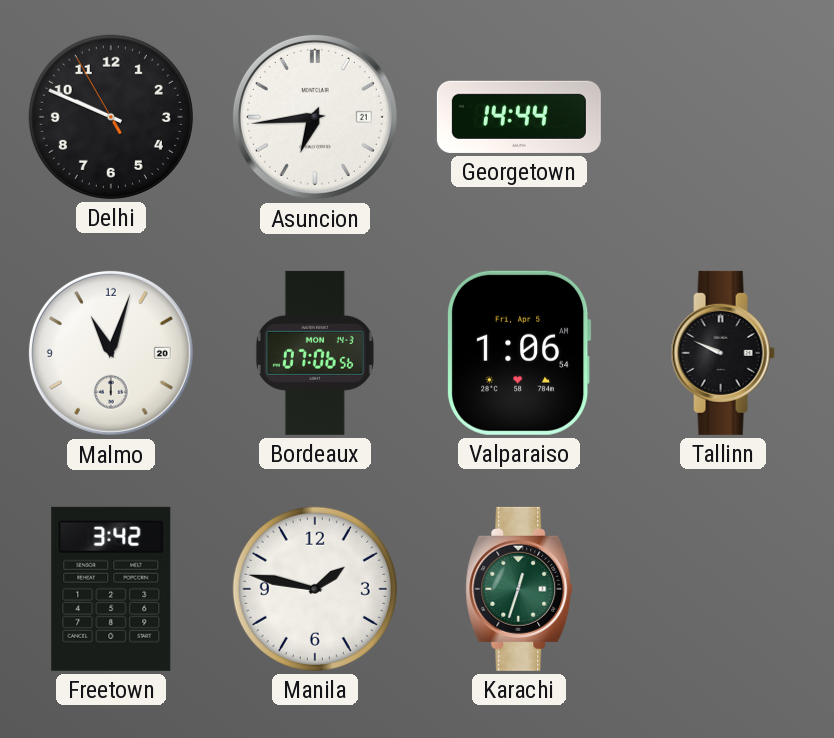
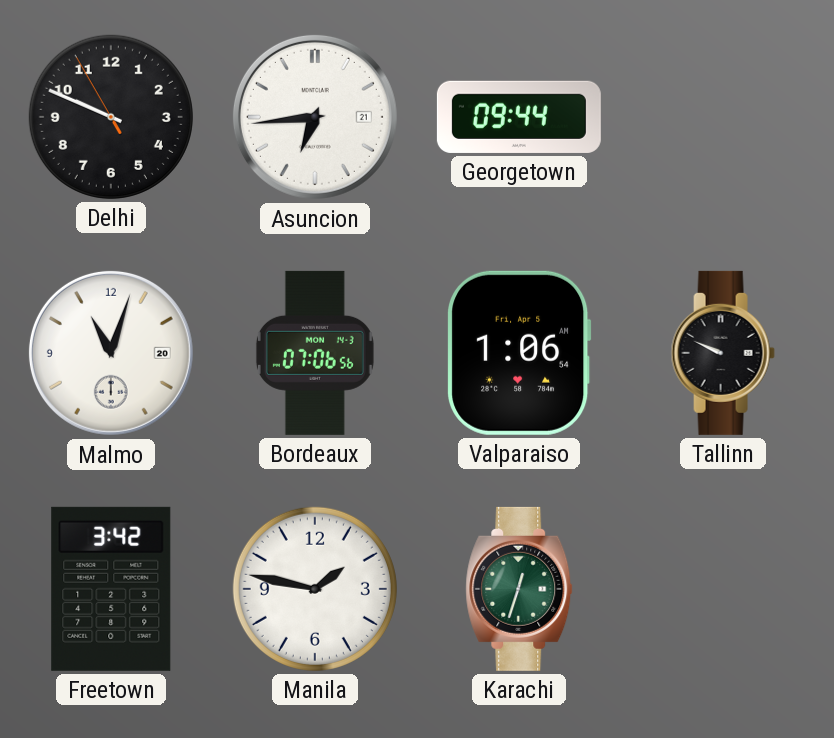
Georgetown: 14:44 -> 09:44 (519, 117)
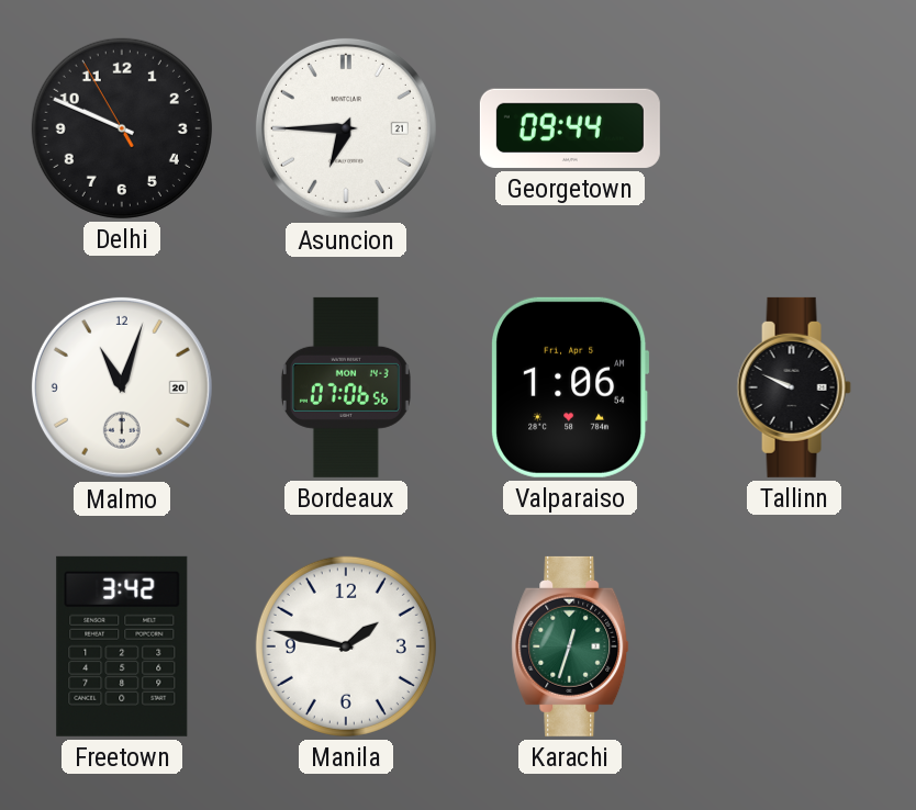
Asuncion: 6:44 -> 6:45 (346, 128)
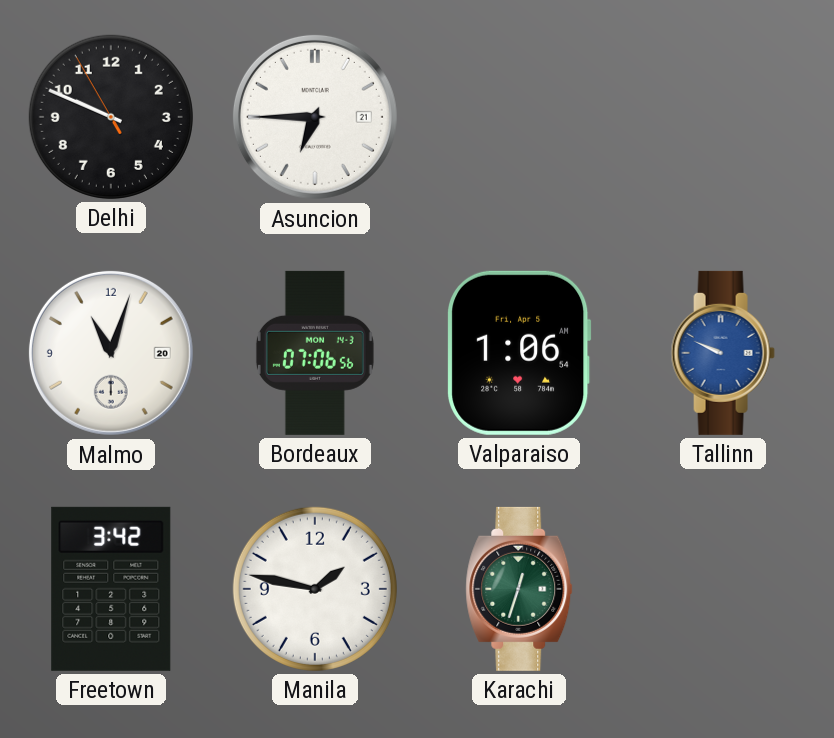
Georgetown: 09:44 -> none (570, 128)
Tallinn dial: black -> blue (723, 353)
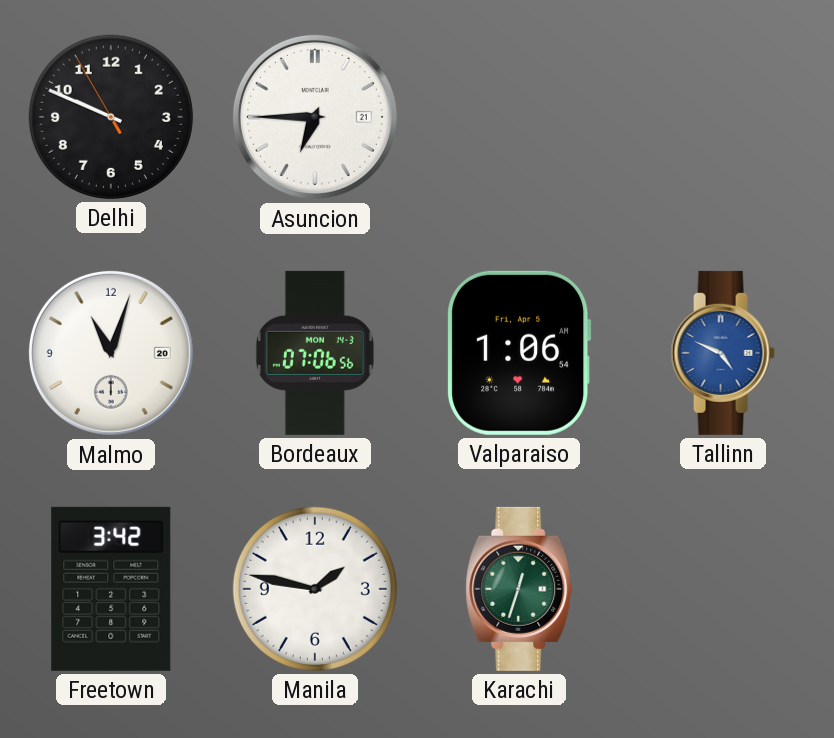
Tallinn: 9:49 -> 4:49 (723, 353)
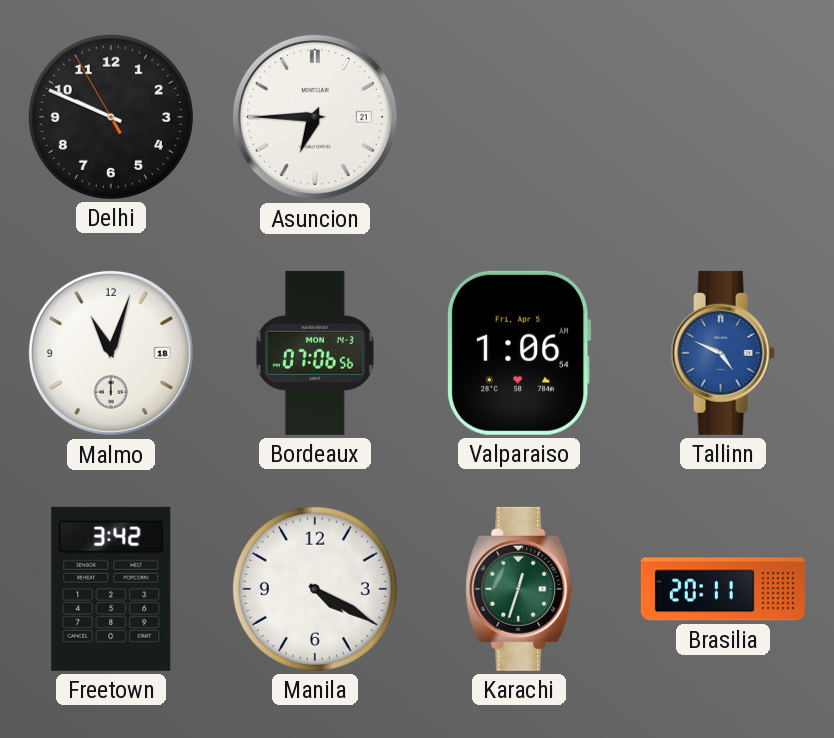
Malmo date: 20 -> 18 (111, 353)
Manila: 1:47 -> 4:20 (315, 589)
Brasilia: none -> 20:11 (723, 589)
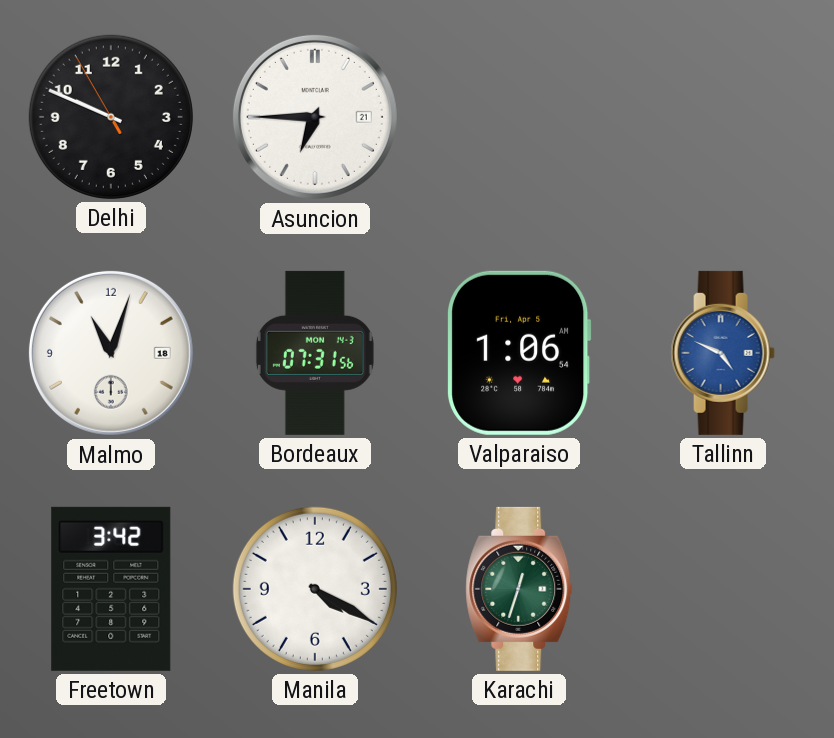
Bordeaux: 07:06 -> 07:31 (315, 353)
Brasilia: 20:11 -> none (723, 589)
